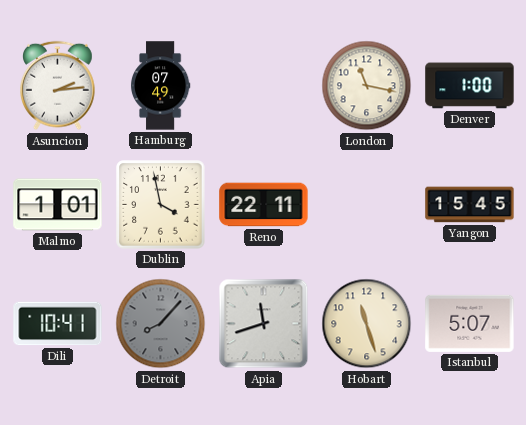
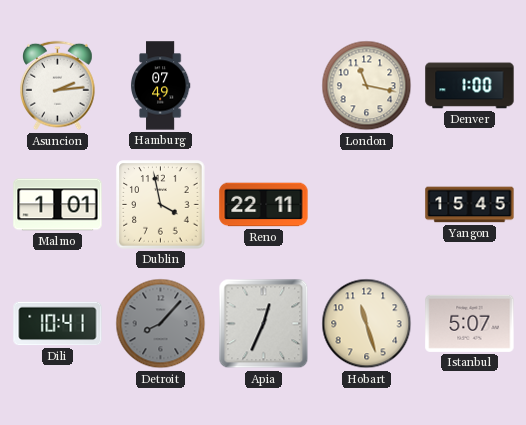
Apia: 11:42 -> 12:34 (264, 324)
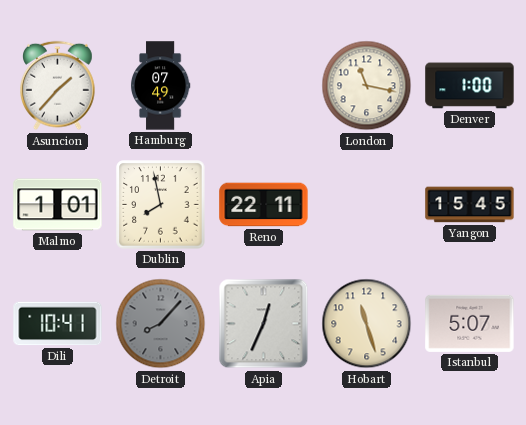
Asuncion: 2:14 -> 1:37 (58, 86)
Dublin: 3:58 -> 7:58 (161, 205)
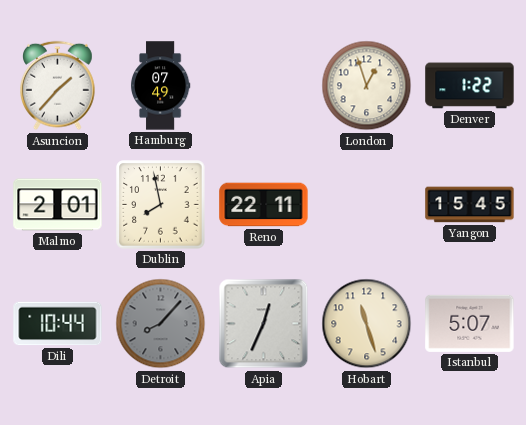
London: 11:17 -> 12:57 (367, 86)
Denver: 1:00 -> 1:22 (470, 86)
Malmo: 1:01 -> 2:01 (58, 205)
Dili: 10:41 -> 10:44 (58, 324)
